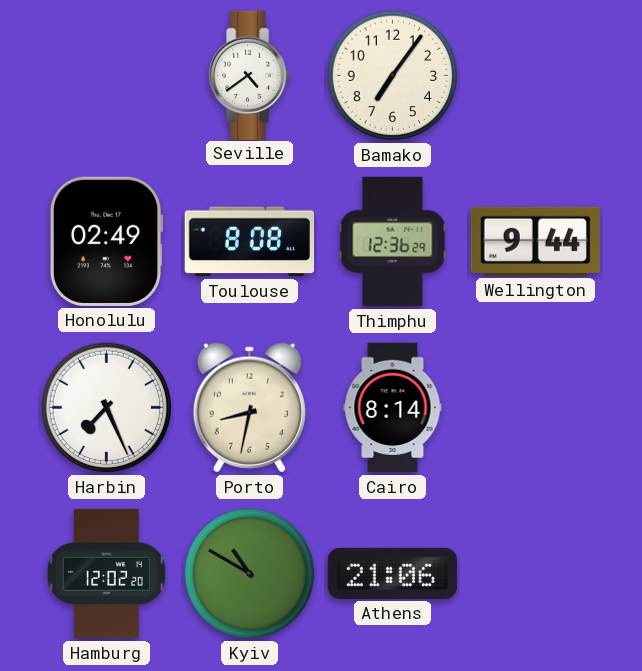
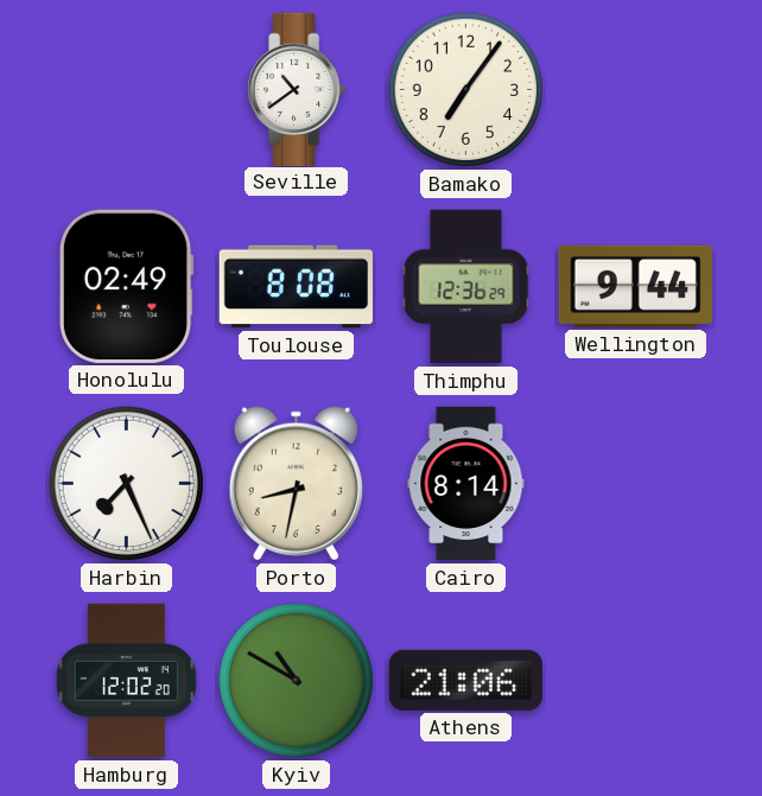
Seville: 4:39 -> 10:39 (297, 89)
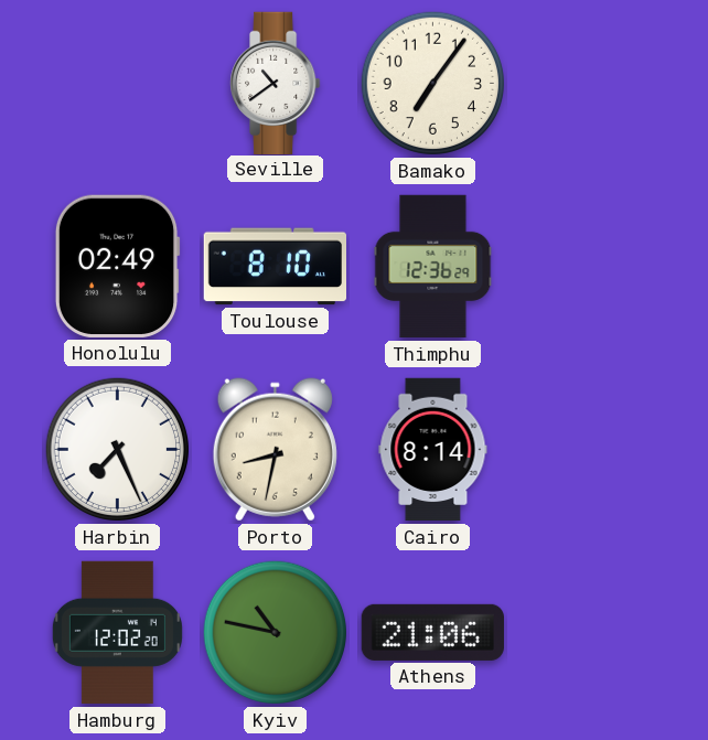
Toulouse: 8:08 -> 8:10 (275, 267)
Wellington: 9:44 -> none (635, 286)
Kyiv: 10:50 -> 10:47 (276, 633)
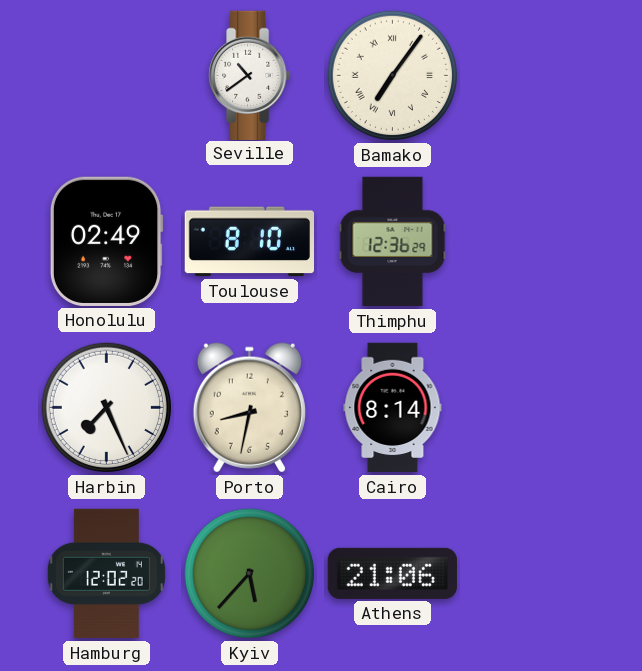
Bamako numerals: Arabic -> Roman (393, 76)
Kyiv: 10:47 -> 5:37 (250, 574)
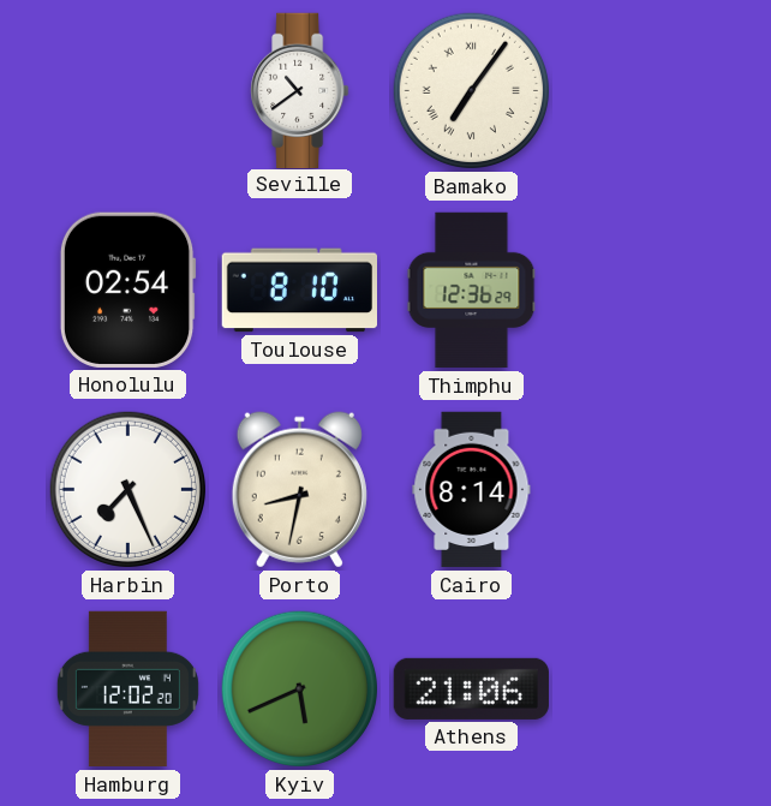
Honolulu: 02:49 -> 02:54 (127, 289)
Kyiv: 5:37 -> 5:41 (300, 689)
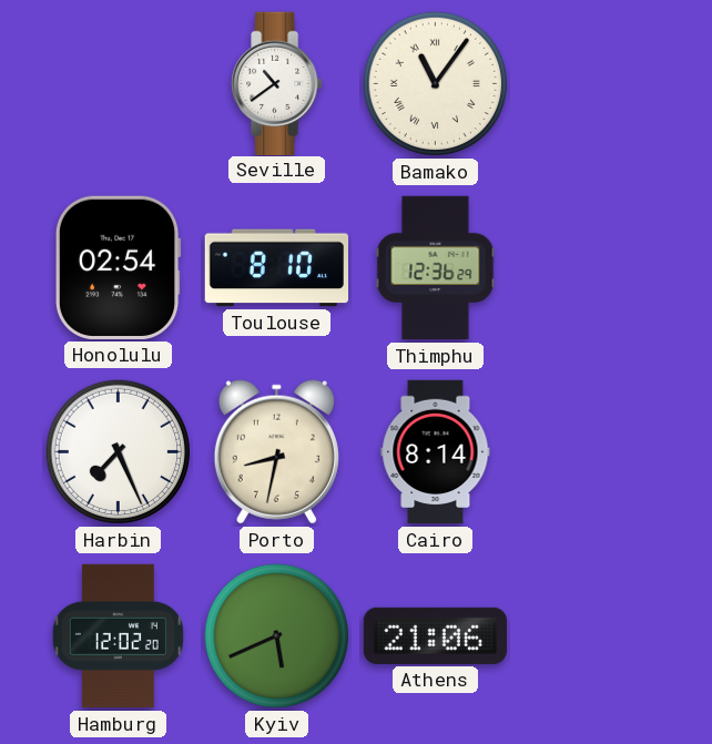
Bamako: 7:06 -> 11:06 (436, 84)
